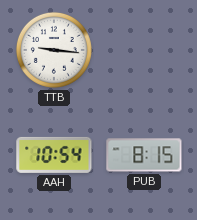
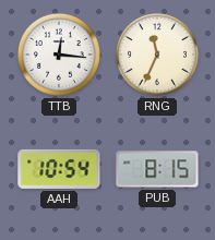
TTB: 9:16 -> 12:16 (59, 55)
RNG: none -> 11:34 (157, 55)
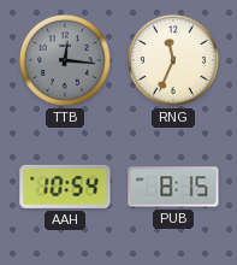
TTB dial: white -> grey (65, 60)
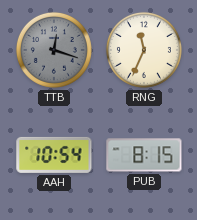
TTB: 12:16 -> 12:18 (54, 50)
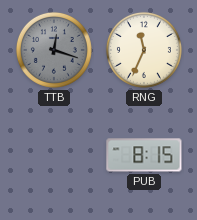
AAH: 10:54 -> none (54, 155)
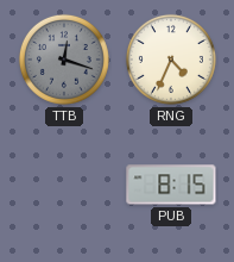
RNG: 11:34 -> 4:34 (171, 60)
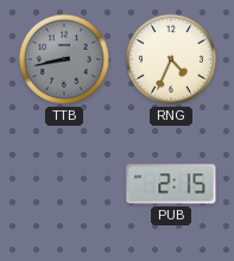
TTB: 12:18 -> 8:43 (64, 59)
PUB: 8:15 -> 2:15 (171, 184)
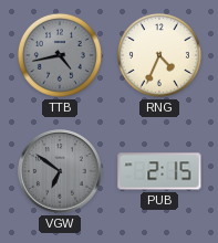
TTB: 8:43 -> 4:43 (60, 55)
VGW: none -> 6:51 (60, 171)
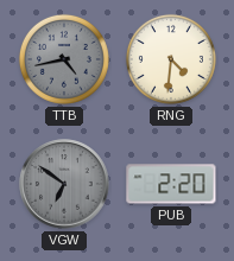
RNG: 4:34 -> 4:31 (171, 59)
PUB: 2:15 -> 2:20 (171, 184)
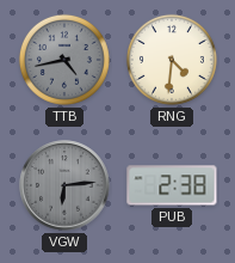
VGW: 6:51 -> 6:14 (64, 185)
PUB: 2:20 -> 2:38 (172, 185)
